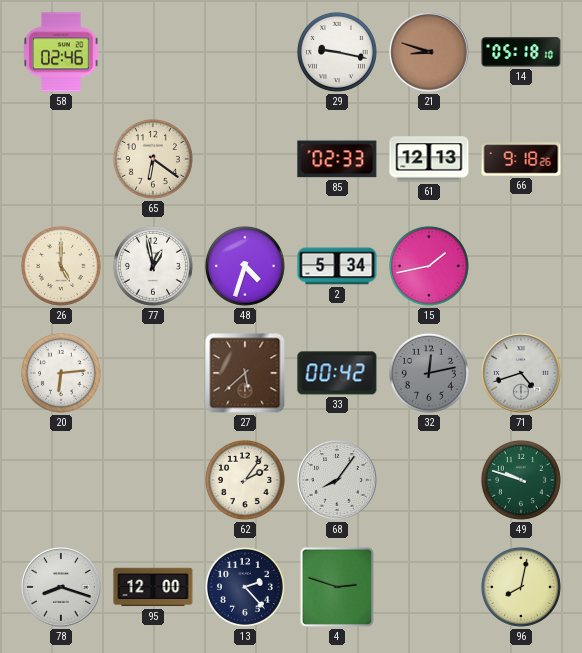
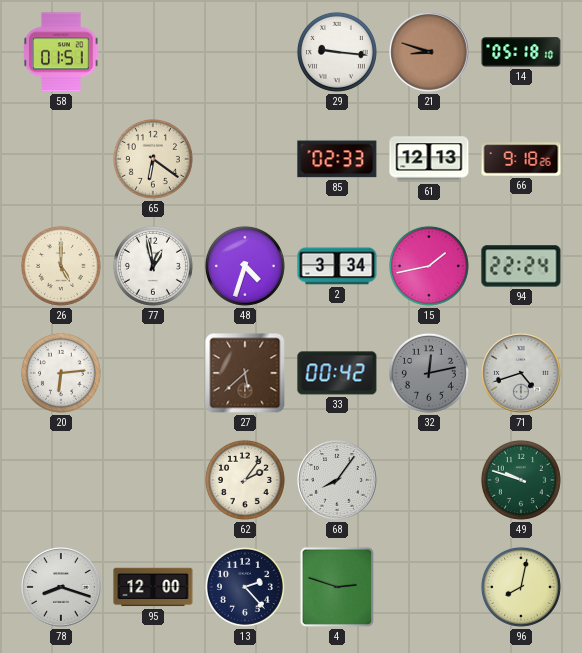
58: 02:46 -> 01:51 (61, 52)
29: 9:17 -> 9:16 (337, 52)
2: 5:34 -> 3:34 (337, 266)
94: none -> 22:24 (521, 266)
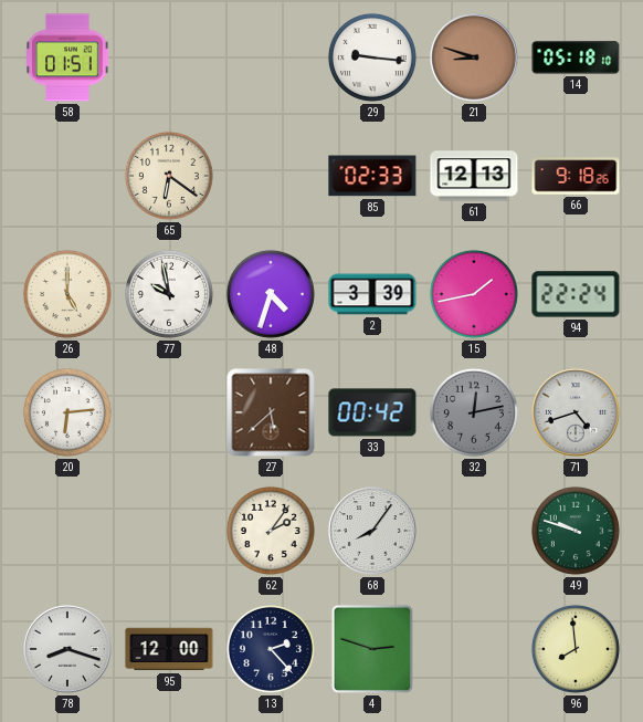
77: 12:58 -> 9:58 (169, 294)
2: 3:34 -> 3:39 (372, 294)
96: 8:02 -> 7:59 (576, 649)
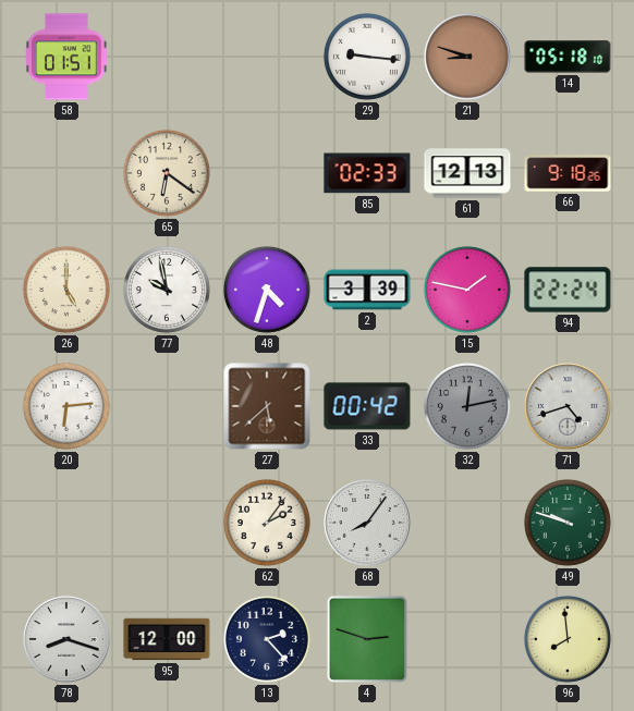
15: 1:43 -> 1:47 (467, 290)
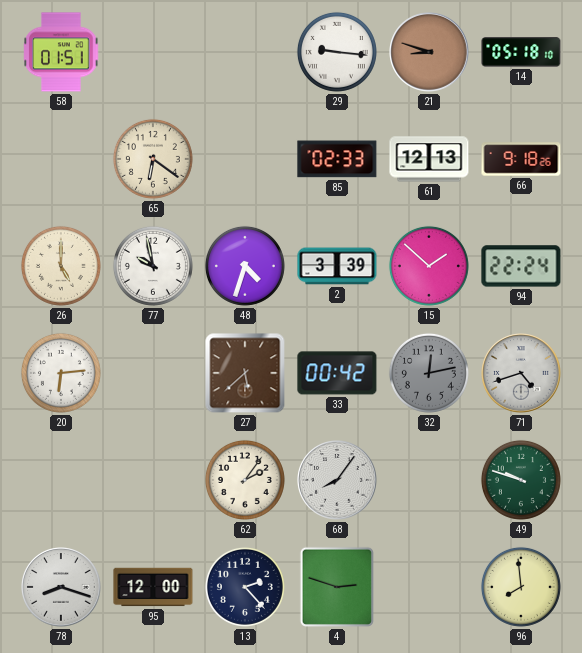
15: 1:47 -> 1:52 (429, 266)
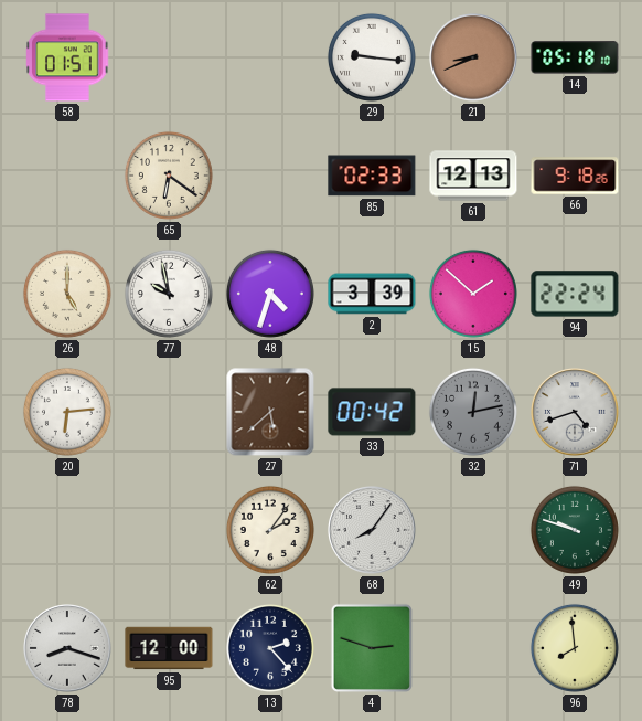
21: 8:48 -> 8:41 (473, 57)
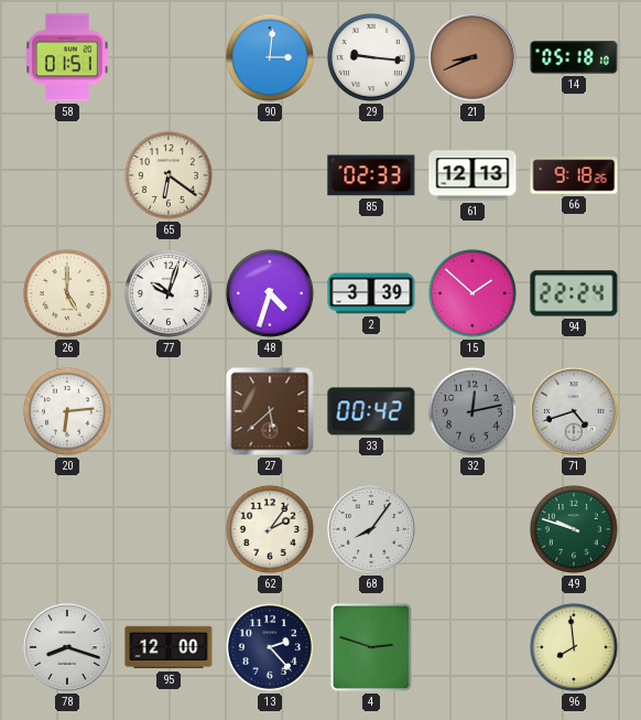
90: none -> 3:01 (270, 57)
77: 9:58 -> 10:03 (169, 293)
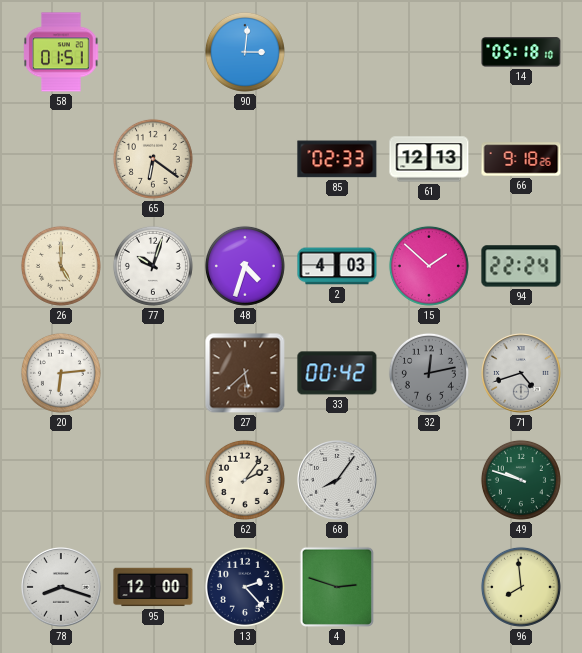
29: 9:16 -> none (371, 57)
21: 8:41 -> none (472, 57)
2: 3:39 -> 4:03 (337, 266)
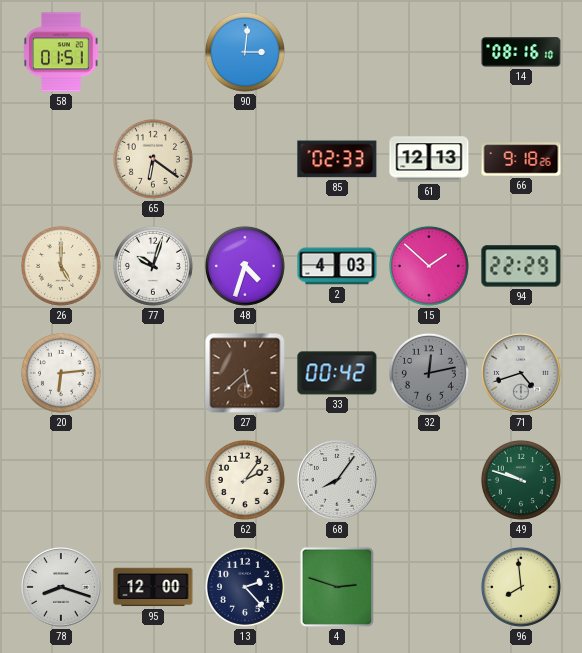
14: 05:18 -> 08:16 (521, 52)
94: 22:24 -> 22:29 (521, 266)
